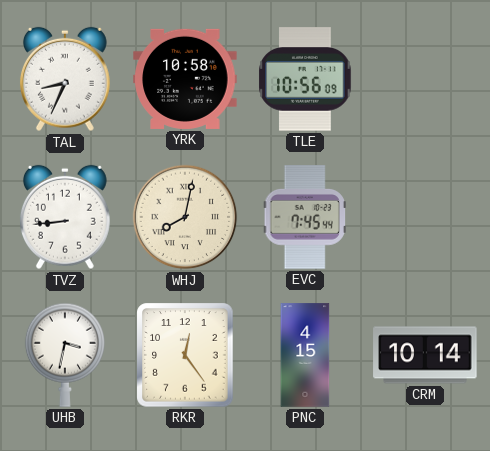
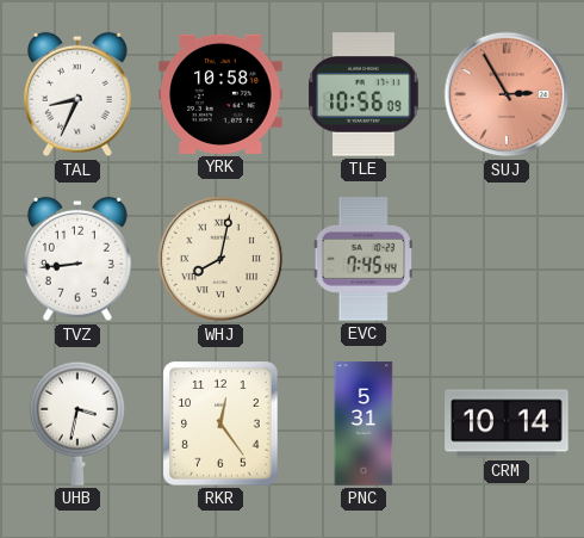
SUJ: none -> 2:55 (507, 94)
PNC: 4:15 -> 5:31 (364, 423)
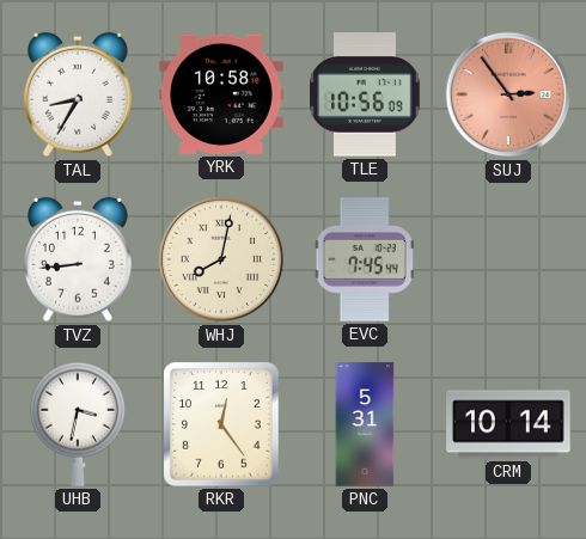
TAL: 8:34 -> 8:35 (78, 94)
SUJ: 2:55 -> 2:54 (508, 94)
